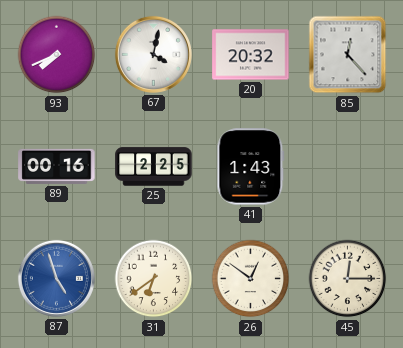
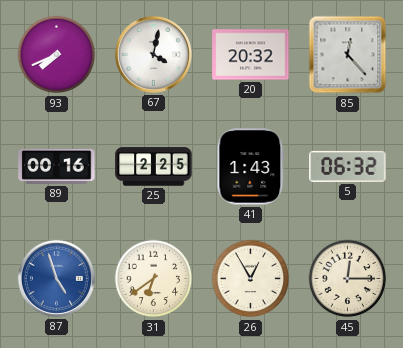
5: none -> 06:32 (348, 166)
26: 12:51 -> 12:55 (251, 279)
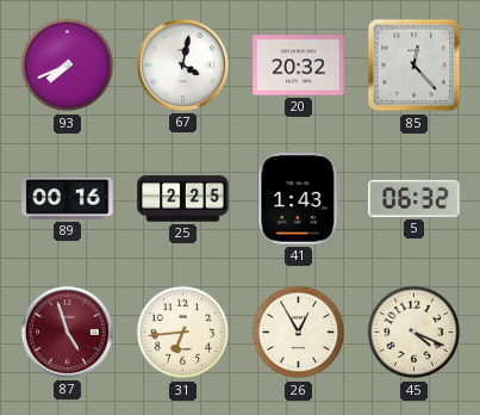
87 dial: blue -> burgundy (67, 332)
31: 6:39 -> 6:44 (183, 333)
45: 12:15 -> 4:19 (414, 333)
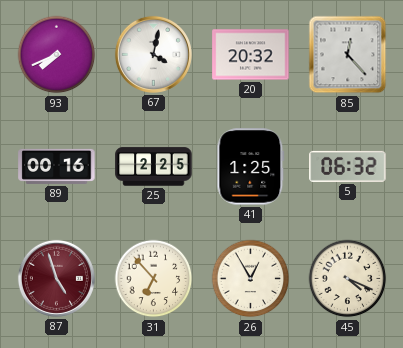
41: 1:43 -> 1:25 (251, 167)
31: 6:44 -> 6:53 (154, 279)
